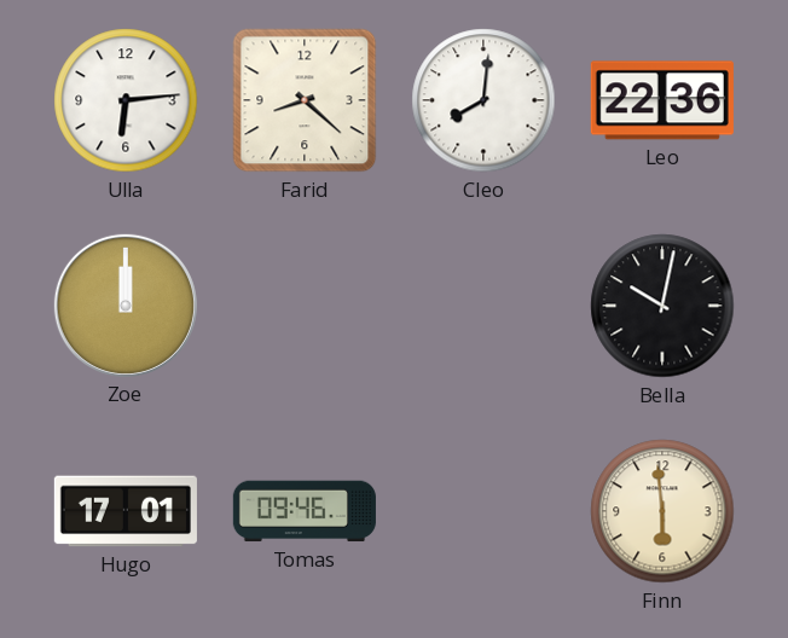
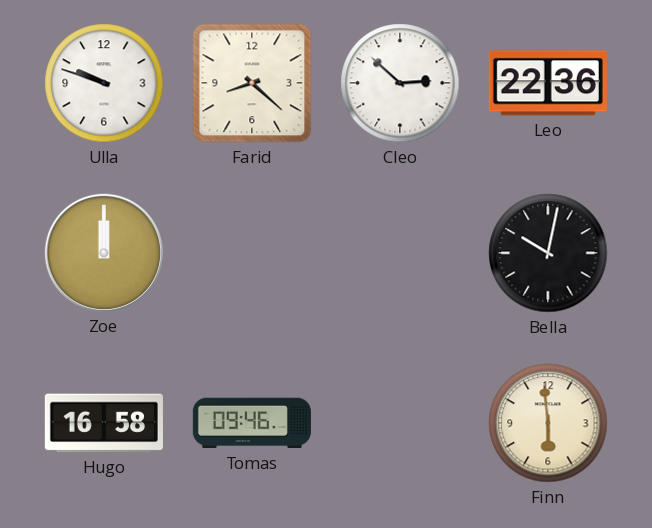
Ulla: 6:14 -> 9:48 (104, 83)
Cleo: 8:01 -> 2:52 (400, 83)
Hugo: 17:01 -> 16:58 (104, 423)
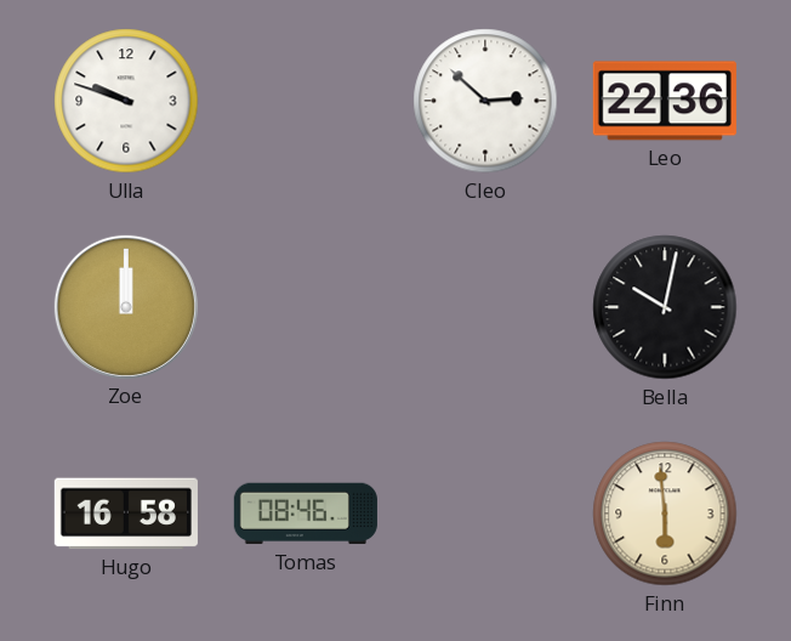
Farid: 8:22 -> none (252, 83)
Tomas: 09:46 -> 08:46 (306, 514)
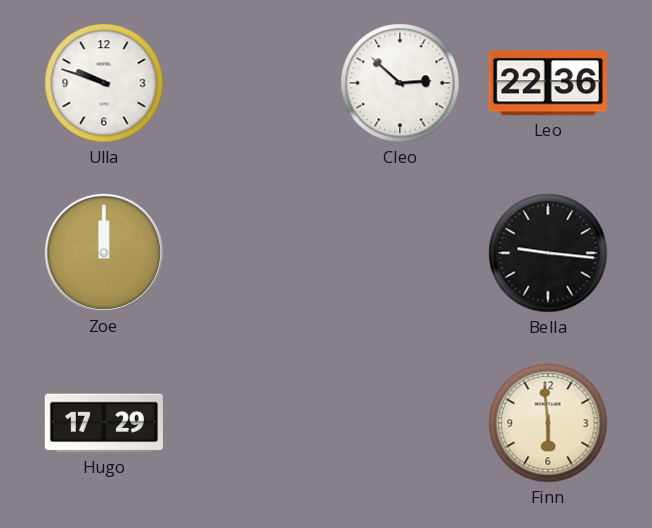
Bella: 10:02 -> 9:16 (548, 253)
Hugo: 16:58 -> 17:29 (104, 423)
Tomas: 08:46 -> none (306, 514)
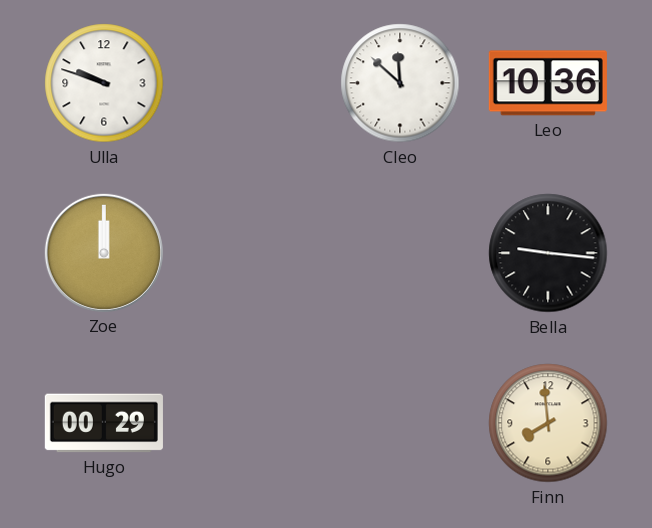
Cleo: 2:52 -> 11:52 (400, 83)
Leo: 22:36 -> 10:36 (548, 83)
Hugo: 17:29 -> 00:29 (104, 423)
Finn: 5:59 -> 7:59 (548, 423)
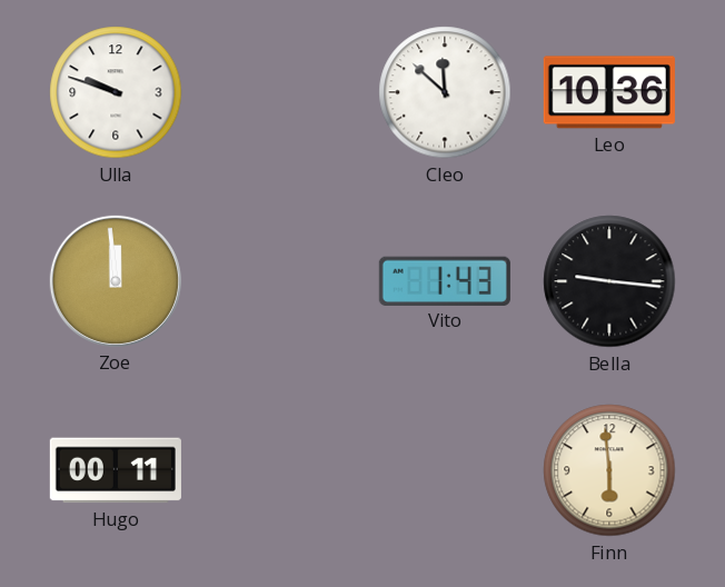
Zoe: 12:00 -> 11:59 (116, 281)
Vito: none -> 1:43 (445, 280)
Hugo: 00:29 -> 00:11 (116, 470)
Finn: 7:59 -> 5:59 (609, 470)
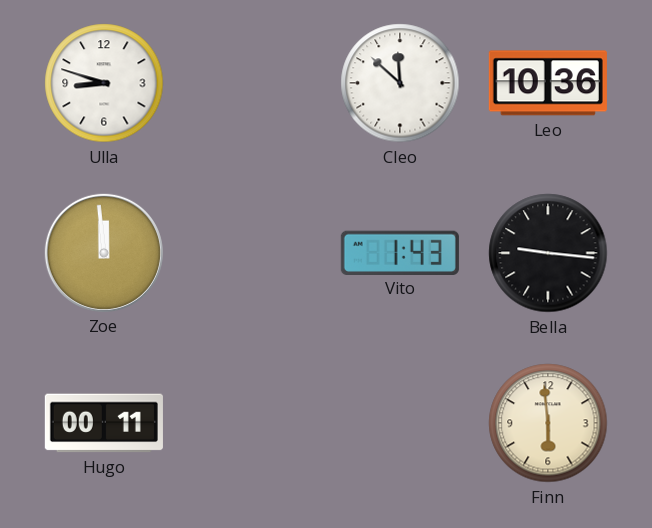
Ulla: 9:48 -> 8:48 (104, 83)
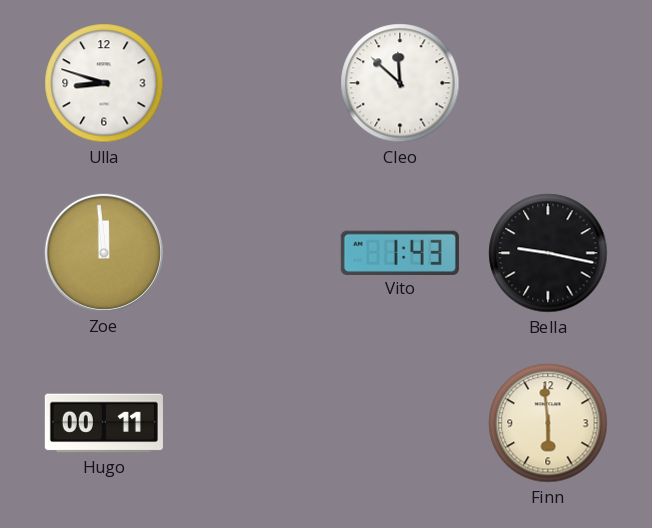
Leo: 10:36 -> none (548, 83)
Bella: 9:16 -> 9:17 (548, 253)
